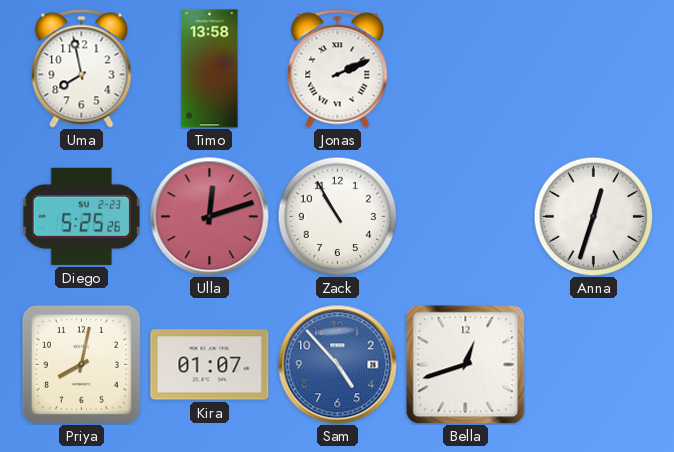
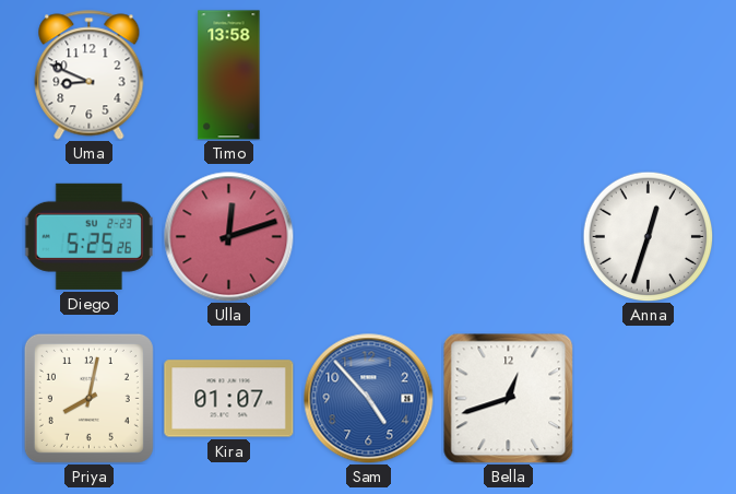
Uma: 7:58 -> 8:49 (90, 75)
Jonas: 2:11 -> none (338, 69)
Zack: 10:55 -> none (337, 216)
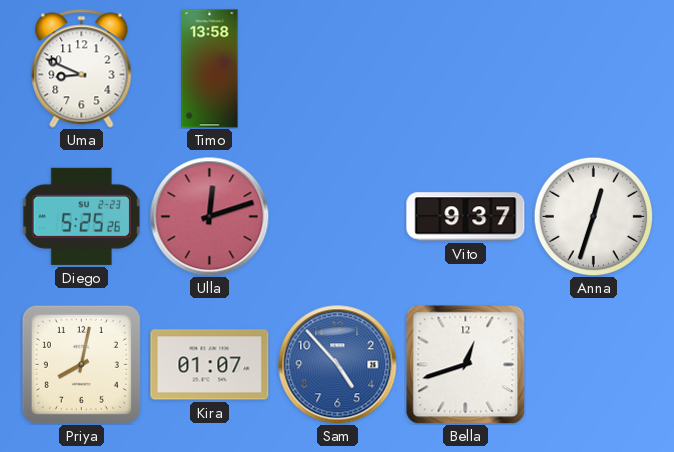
Vito: none -> 9:37 (466, 217)
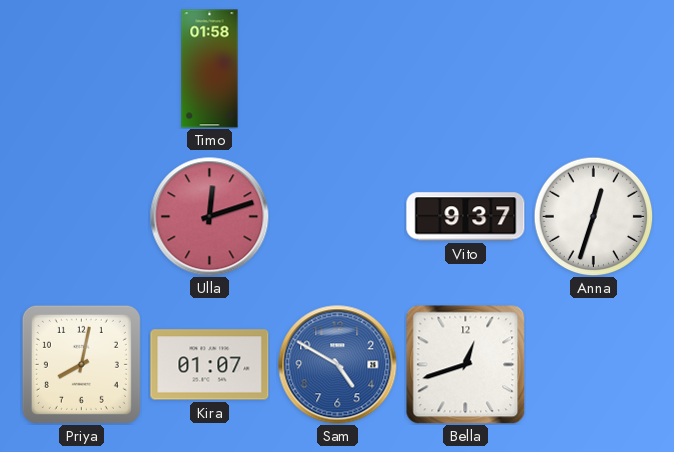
Uma: 8:49 -> none (82, 69)
Timo: 13:58 -> 01:58 (210, 69)
Diego: 5:25 -> none (81, 216)
Sam: 4:53 -> 4:50 (338, 365)
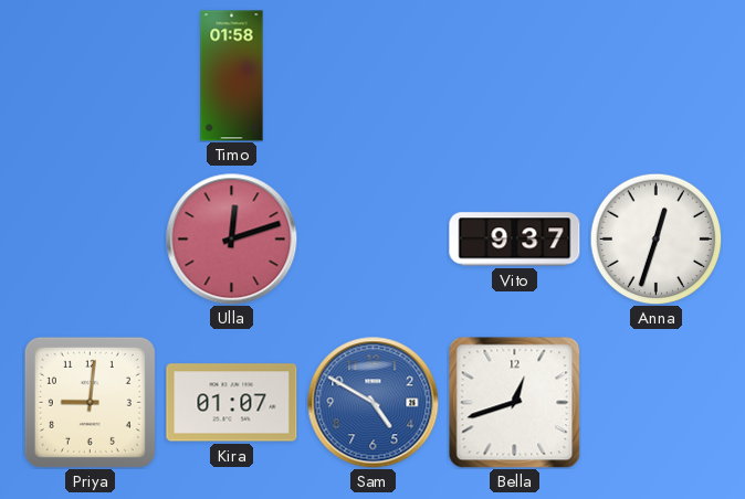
Priya: 8:02 -> 9:01 (90, 402)
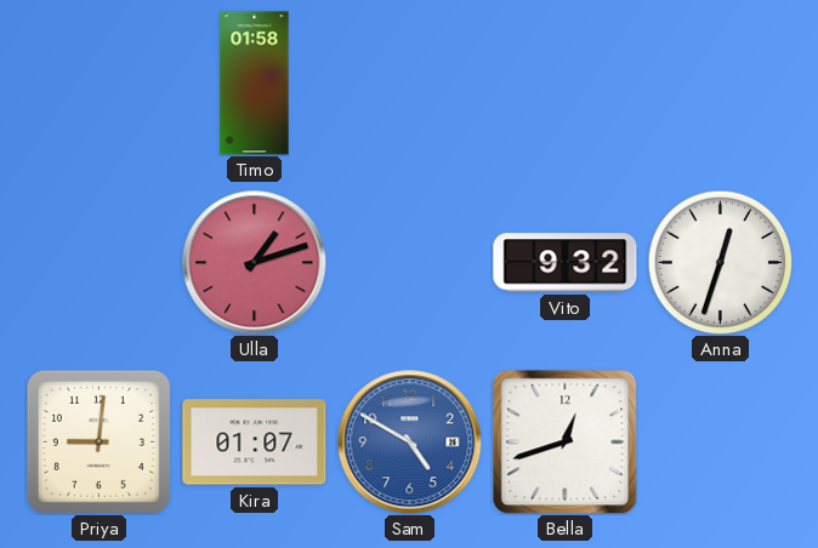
Ulla: 12:12 -> 1:12 (255, 263)
Vito: 9:37 -> 9:32 (566, 263)
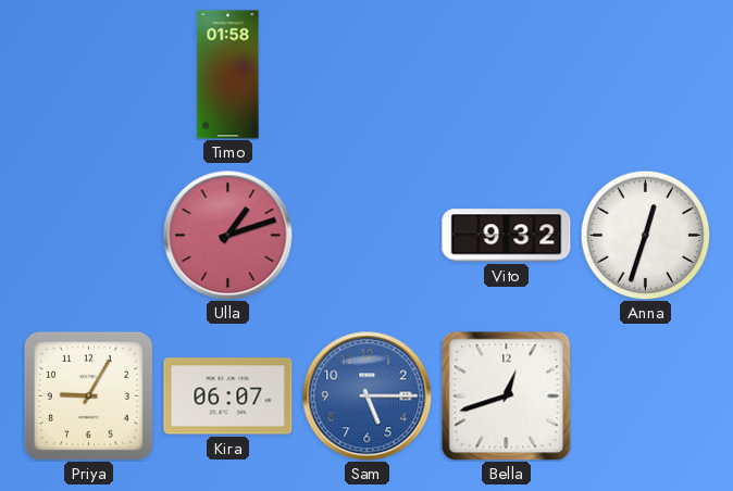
Priya: 9:01 -> 9:05 (88, 395)
Kira: 01:07 -> 06:07 (228, 396)
Sam: 4:50 -> 5:15 (368, 396)
